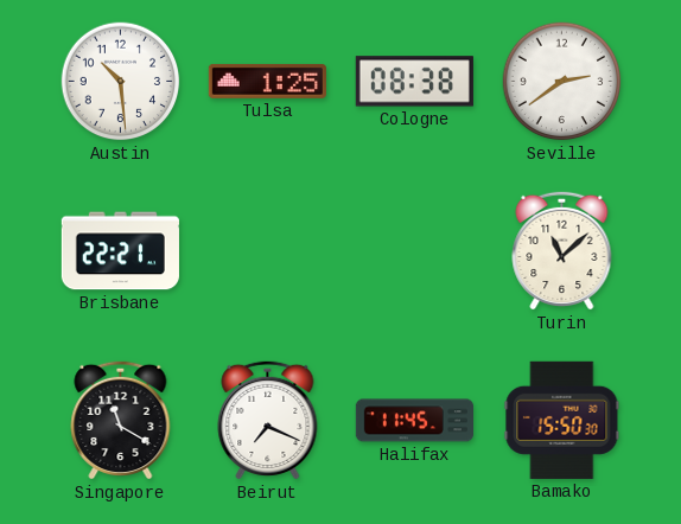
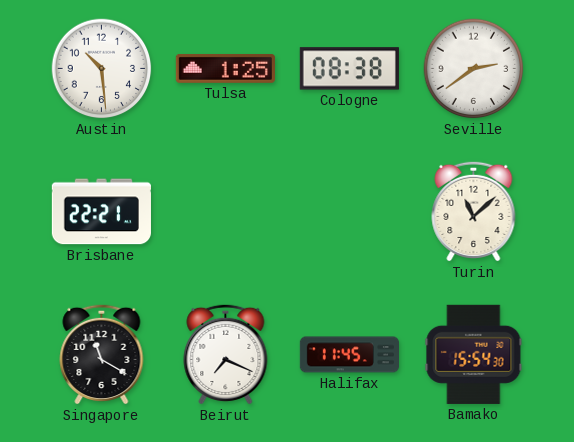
Bamako: 15:50 -> 15:54 (474, 354)
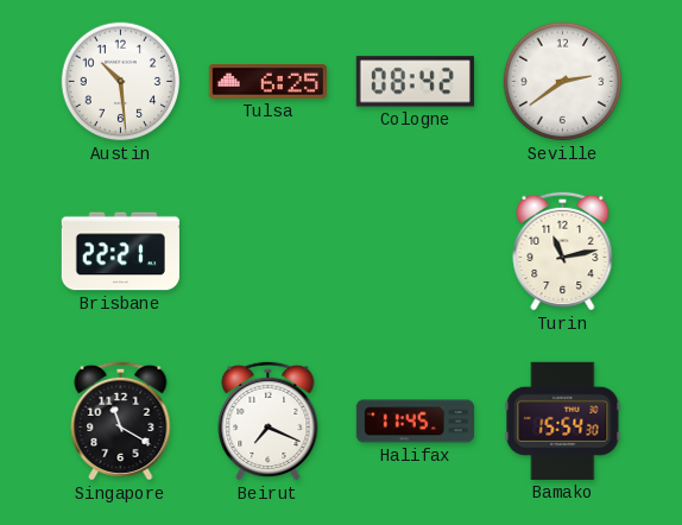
Tulsa: 1:25 -> 6:25 (267, 81)
Cologne: 08:38 -> 08:42 (415, 82)
Turin: 11:08 -> 11:13 (563, 251)
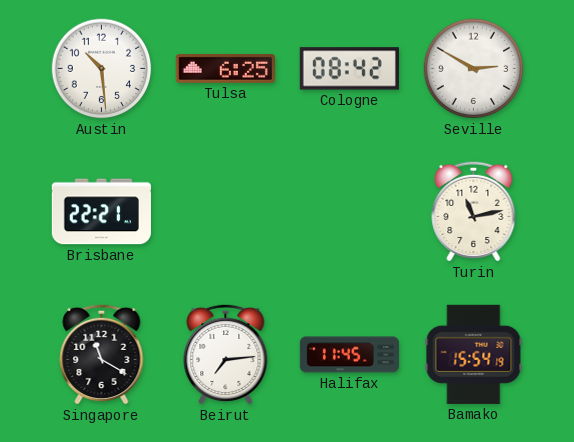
Seville: 2:39 -> 2:50 (474, 69)
Beirut: 7:19 -> 7:14 (226, 354)
Bamako: 15:54:30 -> 15:54:19 (474, 354)
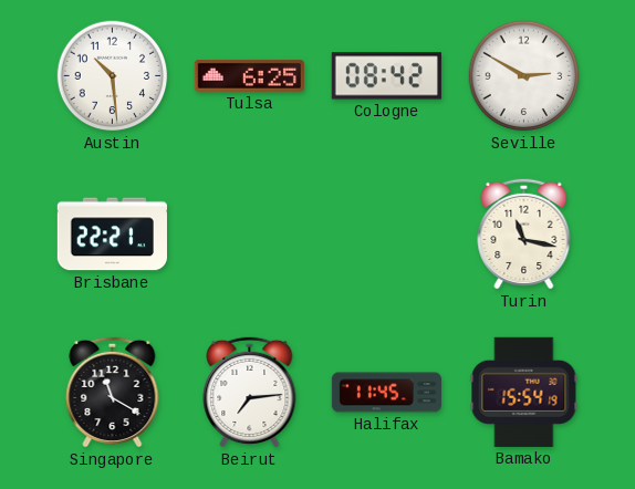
Turin: 11:13 -> 11:17 (524, 233)
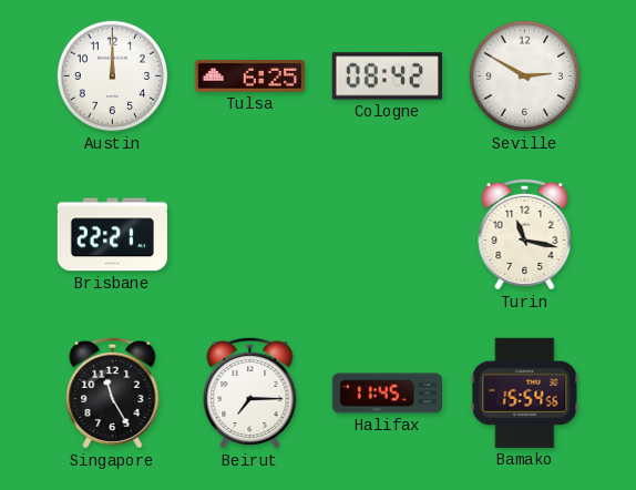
Austin: 10:29 -> 12:00 (113, 76)
Singapore: 11:20 -> 11:25 (113, 392)
Beirut: 7:14 -> 7:15 (250, 392)
Bamako: 15:54:19 -> 15:54:56 (525, 392)
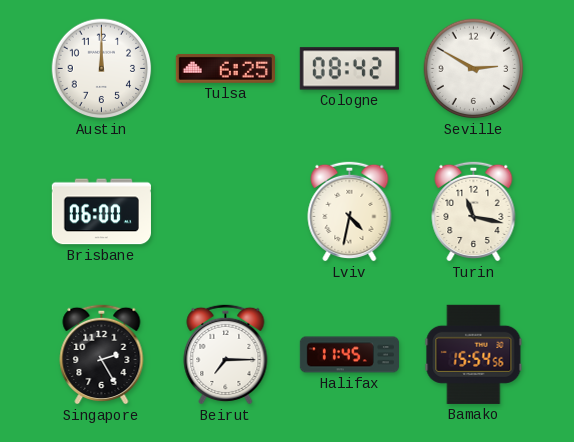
Brisbane: 22:21 -> 06:00 (101, 212)
Lviv: none -> 4:32 (350, 211)
Singapore: 11:25 -> 2:25 (102, 354)
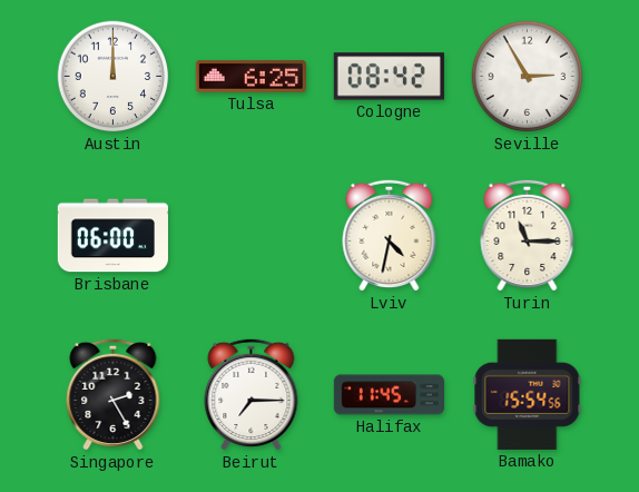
Seville: 2:50 -> 2:55 (528, 77)
Turin: 11:17 -> 11:15 (528, 235)
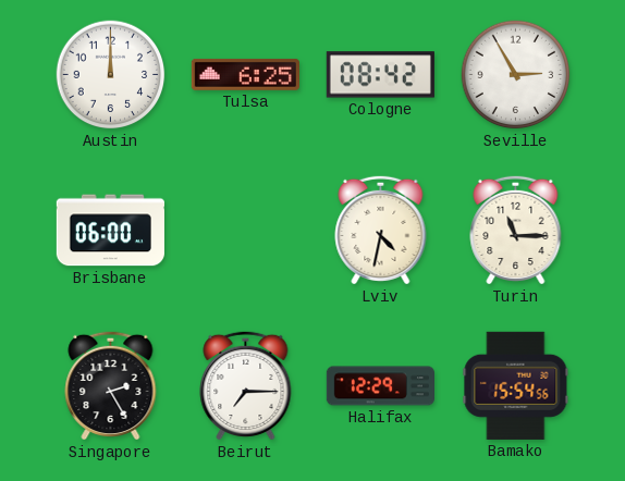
Halifax: 11:45 -> 12:29 (380, 386)
